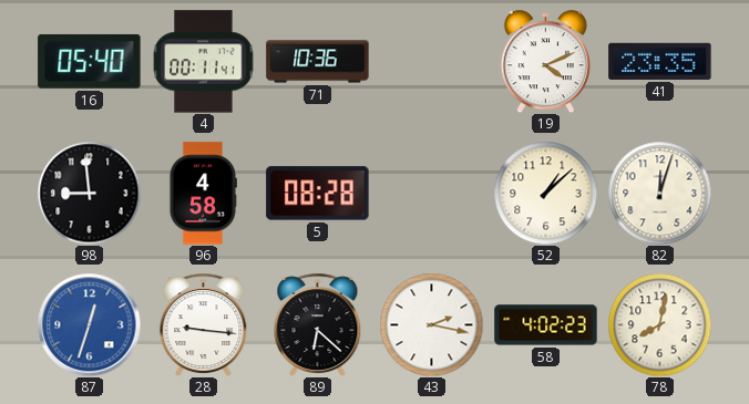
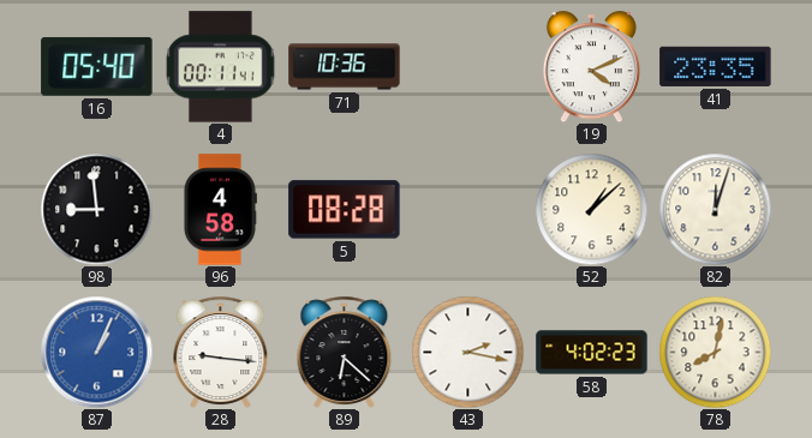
87: 12:33 -> 1:04 (96, 352)
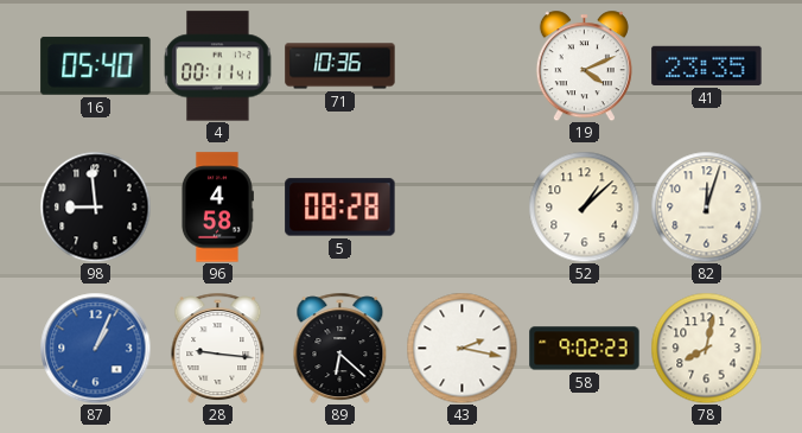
58: 4:02 -> 9:02 (585, 349)
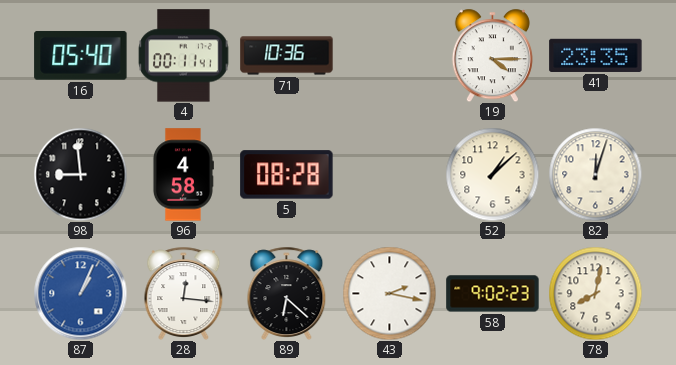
19: 4:11 -> 4:15 (492, 55)
28: 9:16 -> 12:16 (184, 293)
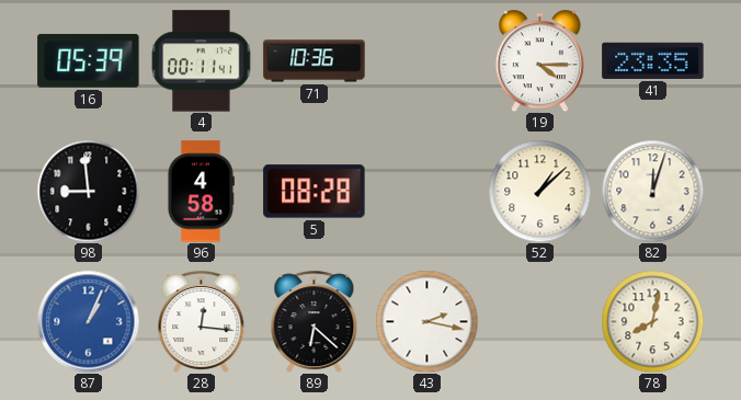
16: 05:40 -> 05:39 (89, 60)
58: 9:02 -> none (493, 294)
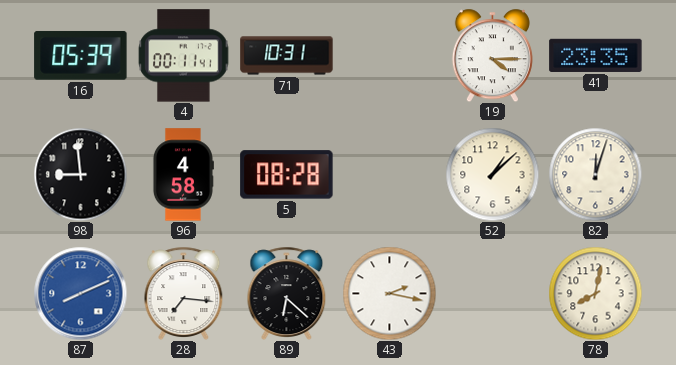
71: 10:36 -> 10:31 (287, 56)
87: 1:04 -> 8:11 (80, 293)
28: 12:16 -> 7:16 (184, 293)
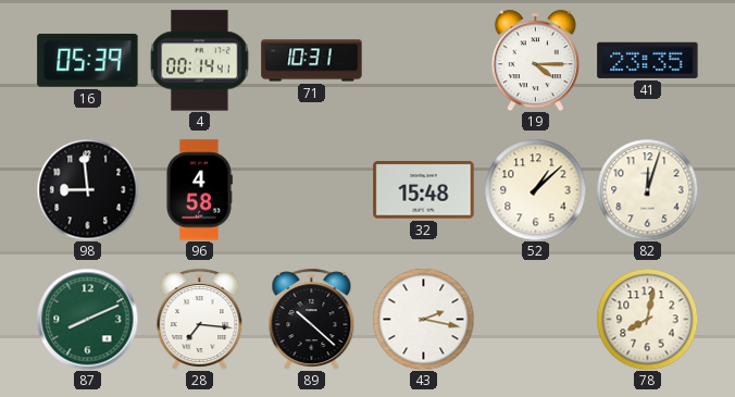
4: 00:11 -> 00:14 (200, 61)
5: 08:28 -> none (287, 175)
32: none -> 15:48 (424, 190)
87 dial: blue -> green (87, 319)
89: 6:22 -> 10:22 (312, 319)
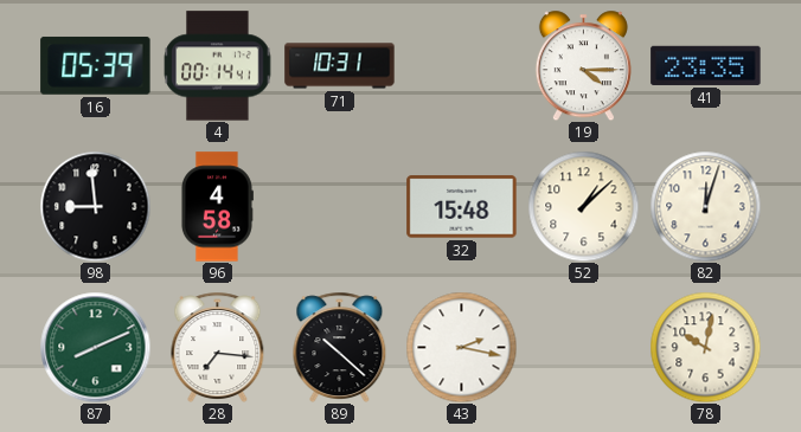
78: 8:02 -> 10:02 (705, 347)
